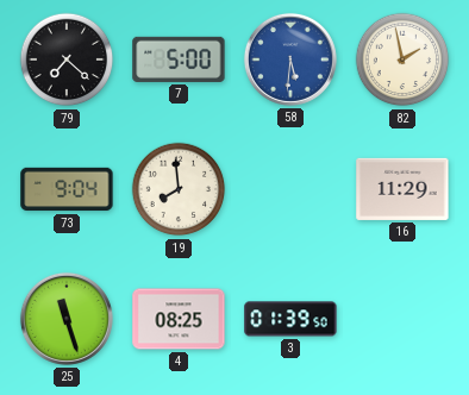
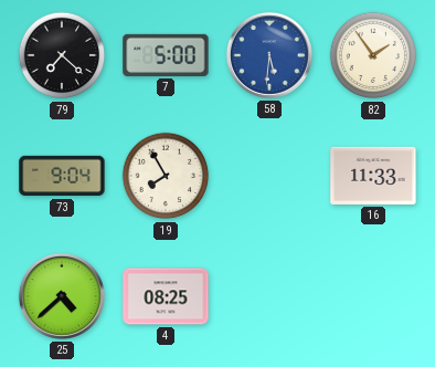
82: 1:58 -> 1:54 (373, 55)
19: 7:59 -> 7:55 (166, 176)
16: 11:29 -> 11:33 (373, 176)
25: 11:27 -> 4:38 (62, 296)
3: 01:39 -> none (290, 319)
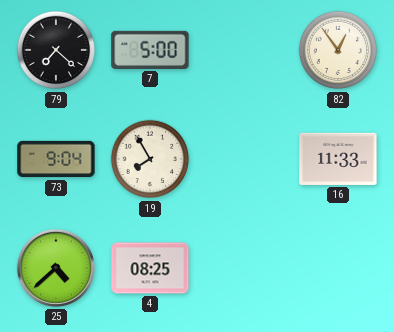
58: 5:31 -> none (269, 55)
82: 1:54 -> 12:54 (338, 50)
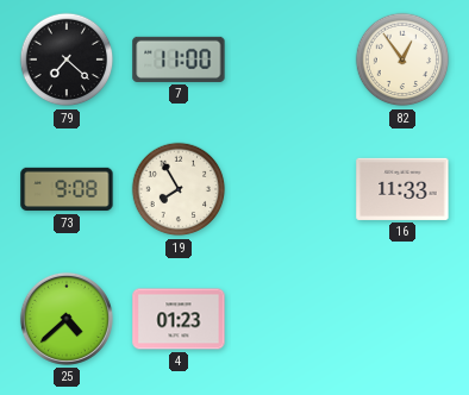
7: 5:00 -> 11:00 (179, 59)
73: 9:04 -> 9:08 (67, 189)
4: 08:25 -> 01:23 (179, 319)
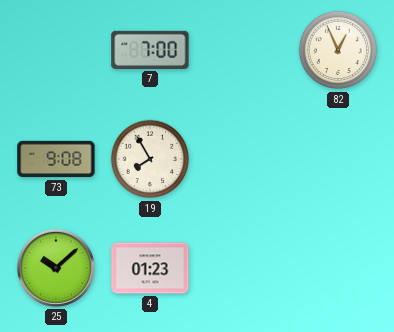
79: 7:22 -> none (67, 59)
7: 11:00 -> 7:00 (150, 50)
82: 12:54 -> 12:56 (338, 50)
16: 11:33 -> none (402, 189)
25: 4:38 -> 10:08 (56, 268)
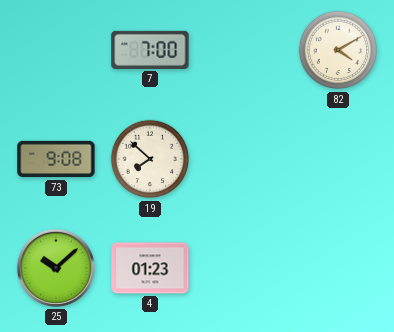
82: 12:56 -> 4:10 (338, 50)
19: 7:55 -> 7:52 (150, 159)
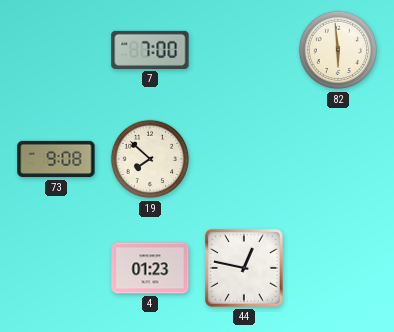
82: 4:10 -> 5:59 (338, 50)
25: 10:08 -> none (56, 268)
44: none -> 12:47 (244, 268)
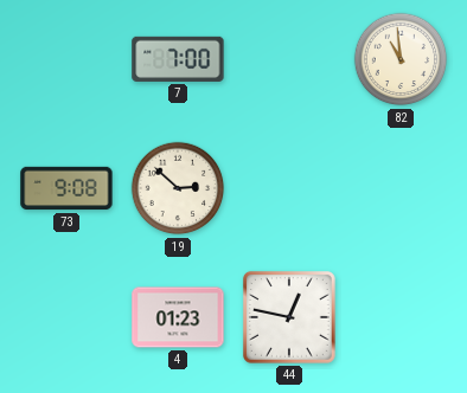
82: 5:59 -> 10:59 (401, 59)
19: 7:52 -> 2:52 (178, 188)
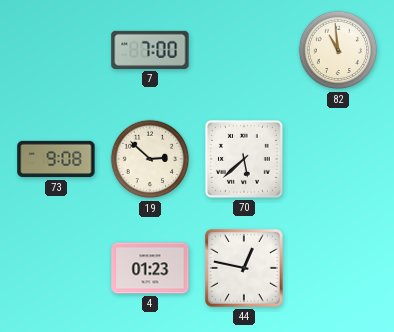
70: none -> 5:38 (244, 159)
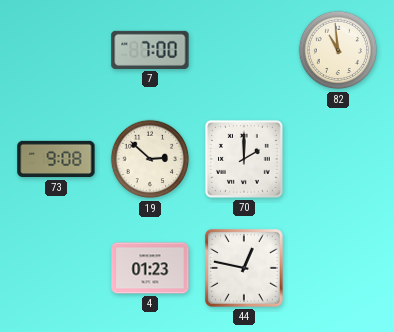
70: 5:38 -> 2:00 (244, 159)
